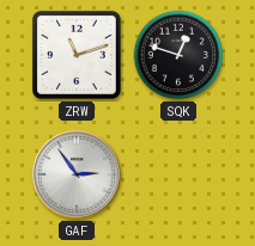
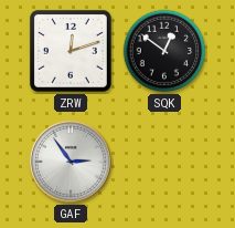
ZRW: 11:12 -> 12:12 (71, 51)
SQK: 12:48 -> 12:51 (164, 51)
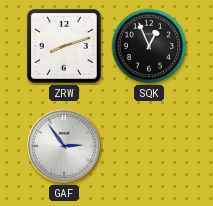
ZRW: 12:12 -> 8:12 (64, 46)
SQK: 12:51 -> 12:56 (149, 46)
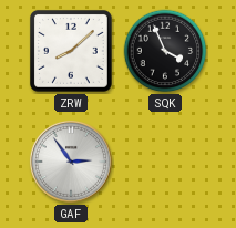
ZRW: 8:12 -> 8:08 (71, 51)
SQK: 12:56 -> 3:56 (165, 51)
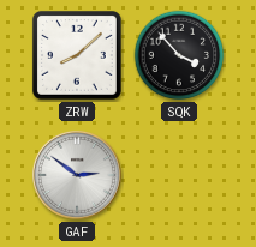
SQK: 3:56 -> 3:53 (179, 55)
GAF: 2:54 -> 2:51 (77, 175)
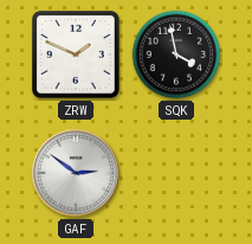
ZRW: 8:08 -> 1:49 (76, 54)
SQK: 3:53 -> 3:58 (176, 54)
